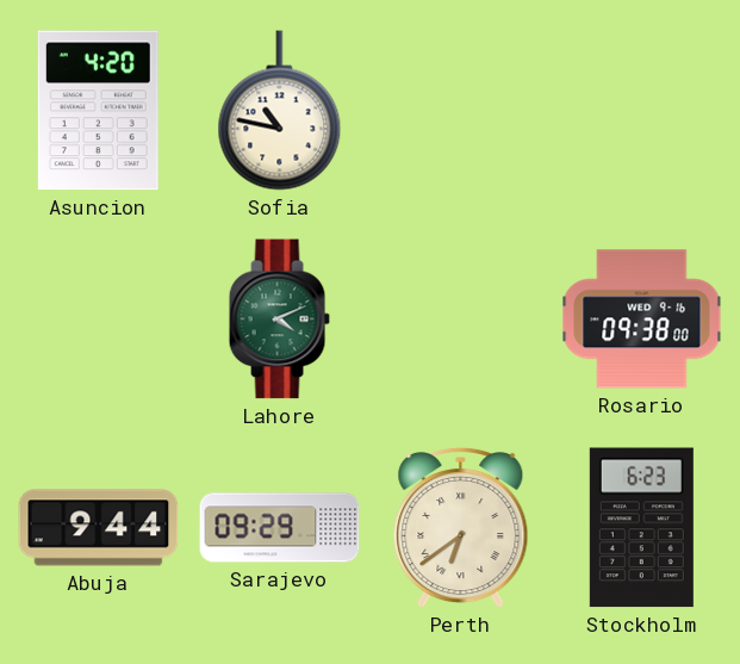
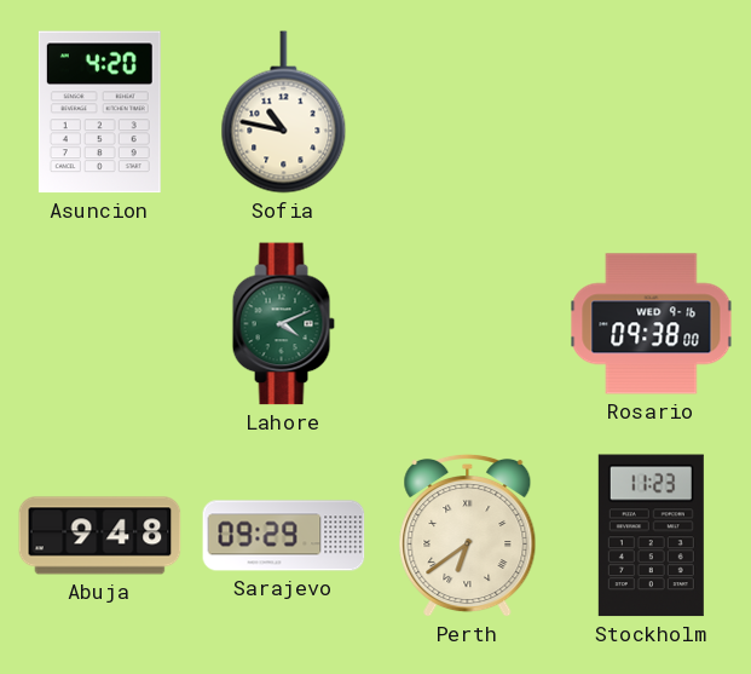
Abuja: 9:44 -> 9:48 (100, 536)
Stockholm: 6:23 -> 11:23 (651, 536)
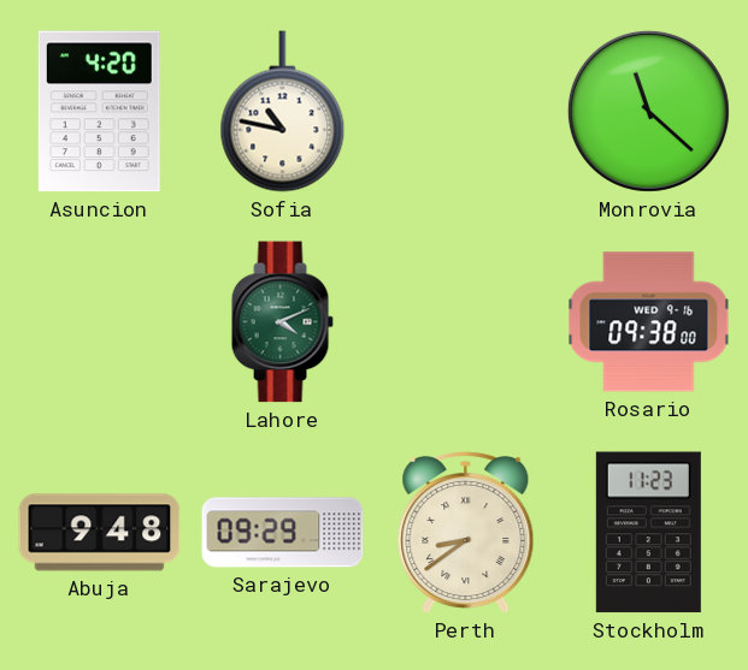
Monrovia: none -> 11:22 (648, 111)
Perth: 6:39 -> 8:39 (466, 533)
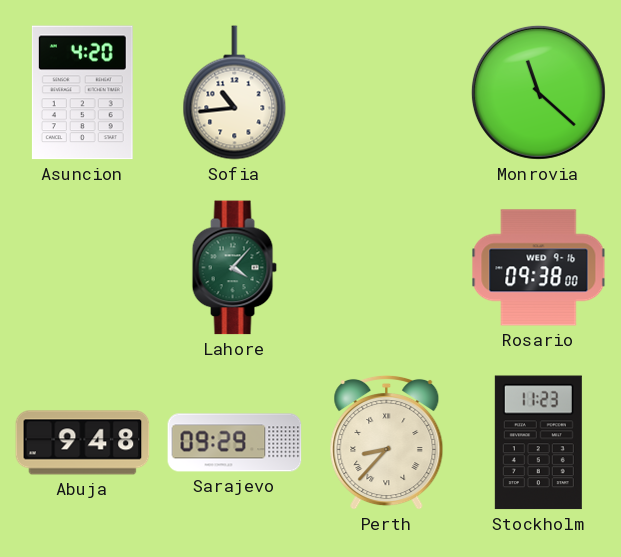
Sofia: 10:47 -> 10:44 (235, 93)
Lahore: 4:11 -> 4:07 (234, 268)
Perth: 8:39 -> 8:37 (387, 443)
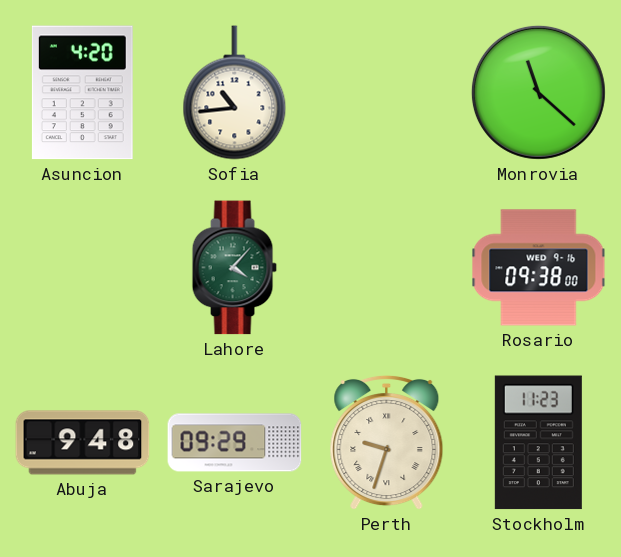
Perth: 8:37 -> 9:33 (387, 443)
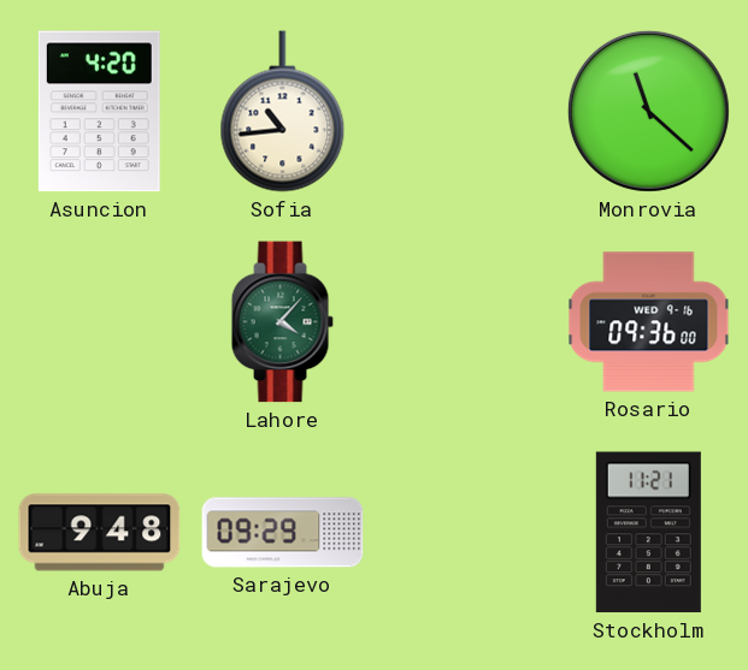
Rosario: 09:38 -> 09:36 (649, 322)
Perth: 9:33 -> none (387, 443)
Stockholm: 11:23 -> 11:21 (648, 533)
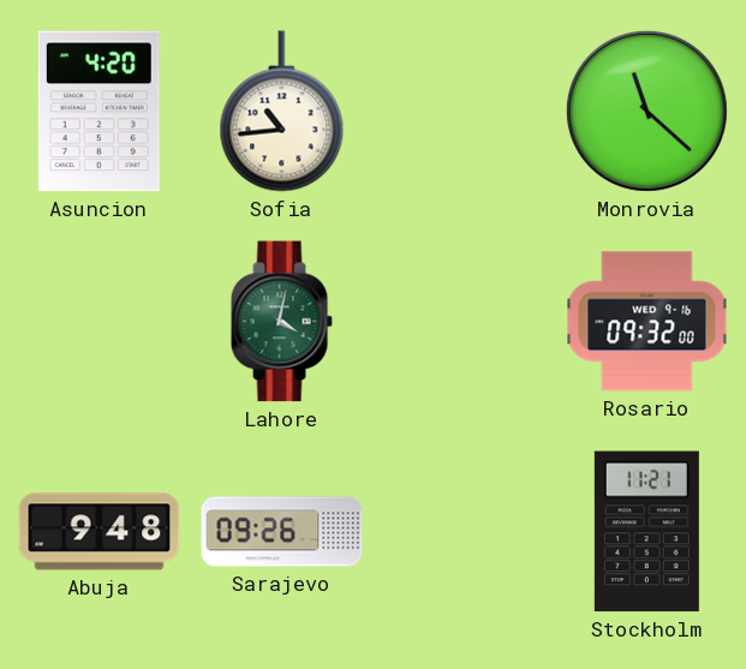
Lahore: 4:07 -> 4:02 (281, 322)
Rosario: 09:36 -> 09:32 (647, 322)
Sarajevo: 09:29 -> 09:26 (282, 532)
